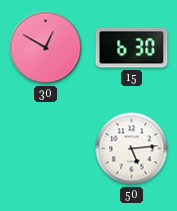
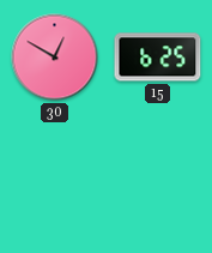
15: 6:30 -> 6:25 (158, 58)
50: 5:14 -> none (132, 149)
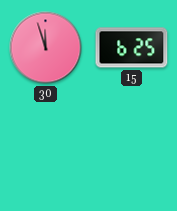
30: 12:50 -> 11:57 (46, 48)
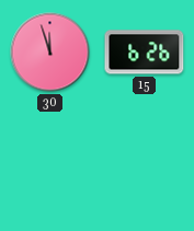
15: 6:25 -> 6:26 (145, 53)
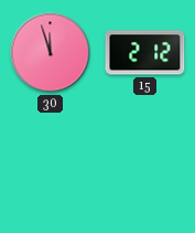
15: 6:26 -> 2:12 (145, 53)
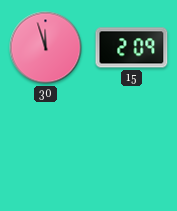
15: 2:12 -> 2:09 (132, 48)
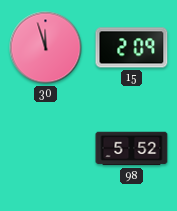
98: none -> 5:52 (132, 149)
